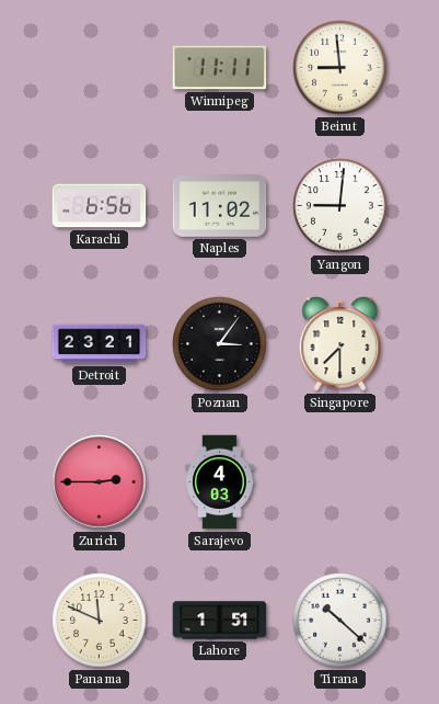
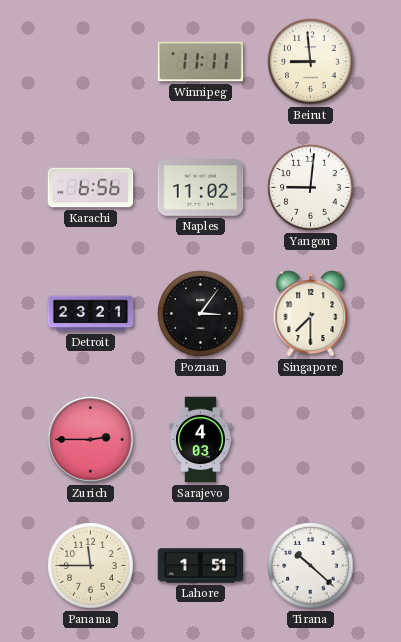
Panama: 11:49 -> 11:45 (91, 566)
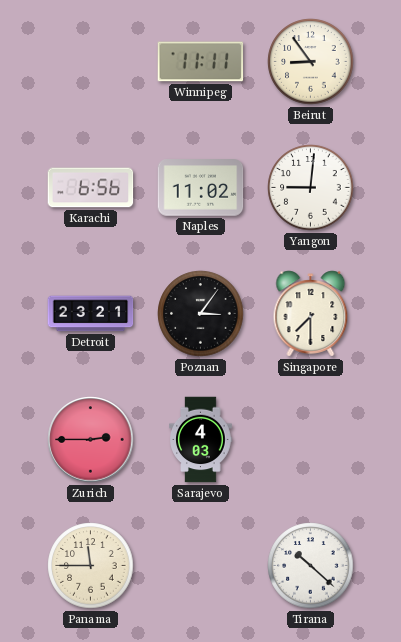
Beirut: 8:59 -> 8:54 (311, 62)
Lahore: 1:51 -> none (201, 566)
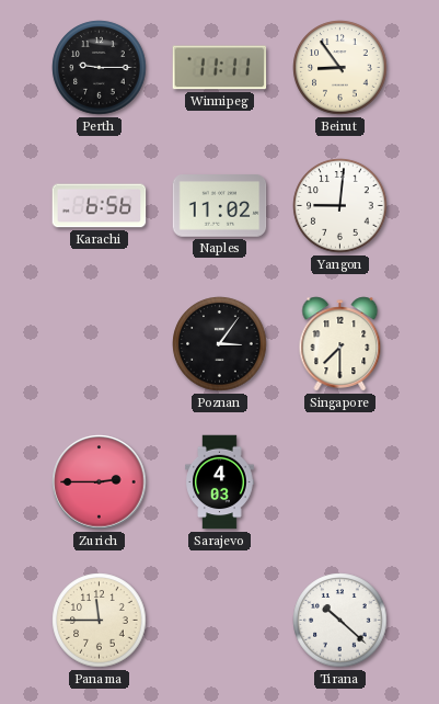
Perth: none -> 9:15 (100, 68)
Detroit: 23:21 -> none (91, 314)
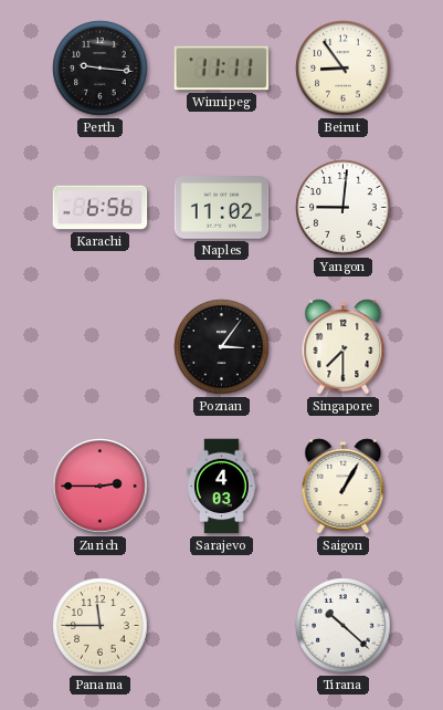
Perth: 9:15 -> 9:16 (101, 69)
Saigon: none -> 1:05 (344, 487)
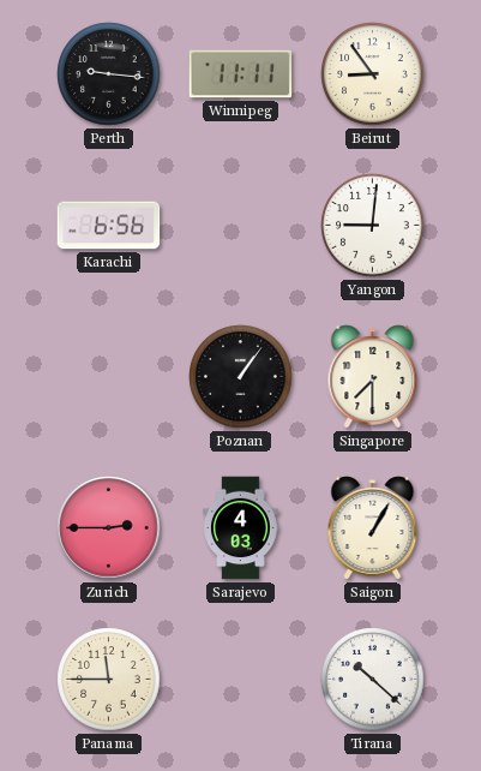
Naples: 11:02 -> none (222, 208)
Poznan: 3:06 -> 1:06 (241, 377)
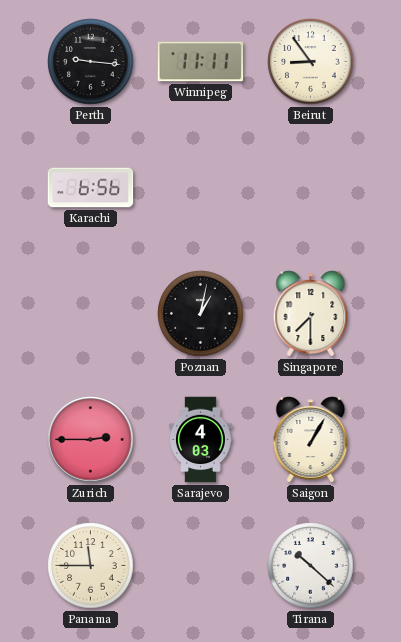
Yangon: 9:01 -> none (373, 226)
Poznan: 1:06 -> 1:02 (201, 314)
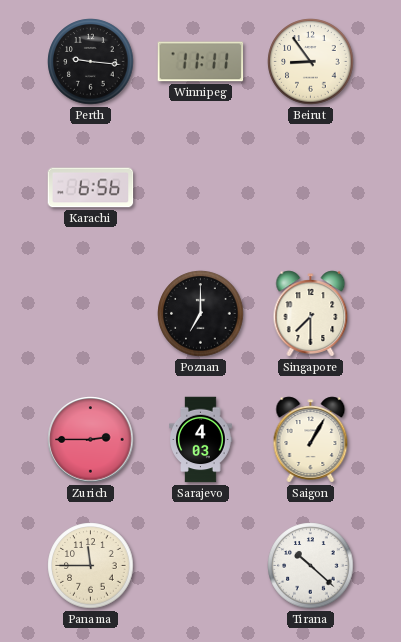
Poznan: 1:02 -> 7:00 (201, 314)
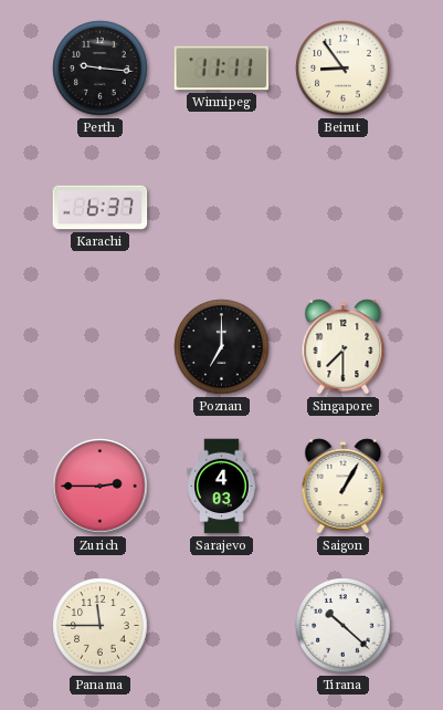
Karachi: 6:56 -> 6:37 (101, 208)
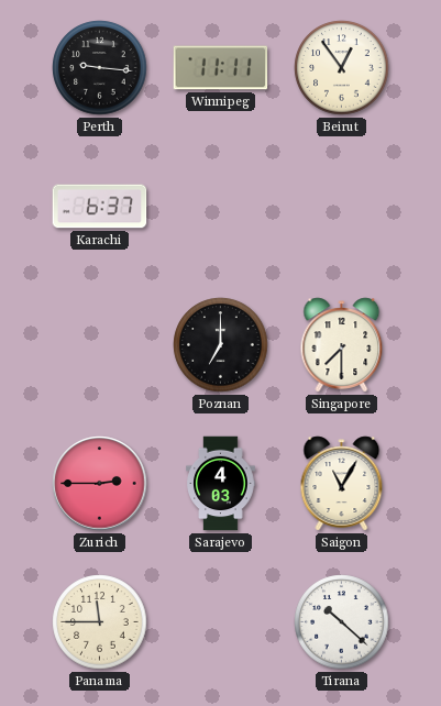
Beirut: 8:54 -> 12:54 (342, 68)
Saigon: 1:05 -> 11:05 (342, 484)
